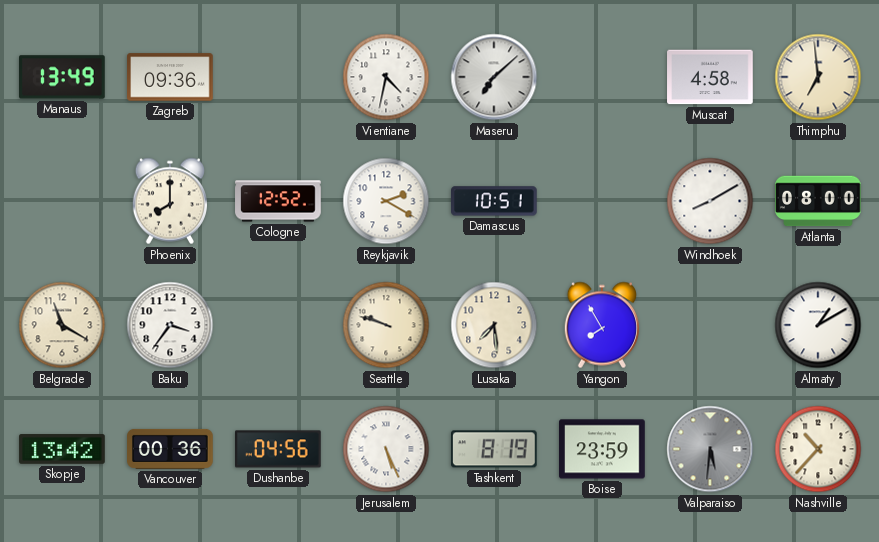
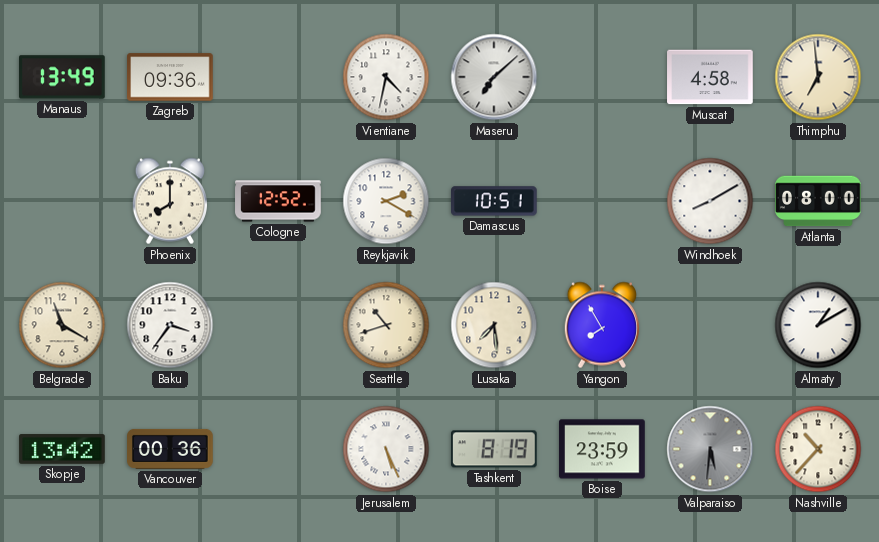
Seattle: 9:48 -> 10:42 (386, 325)
Dushanbe: 04:56 -> none (279, 449)
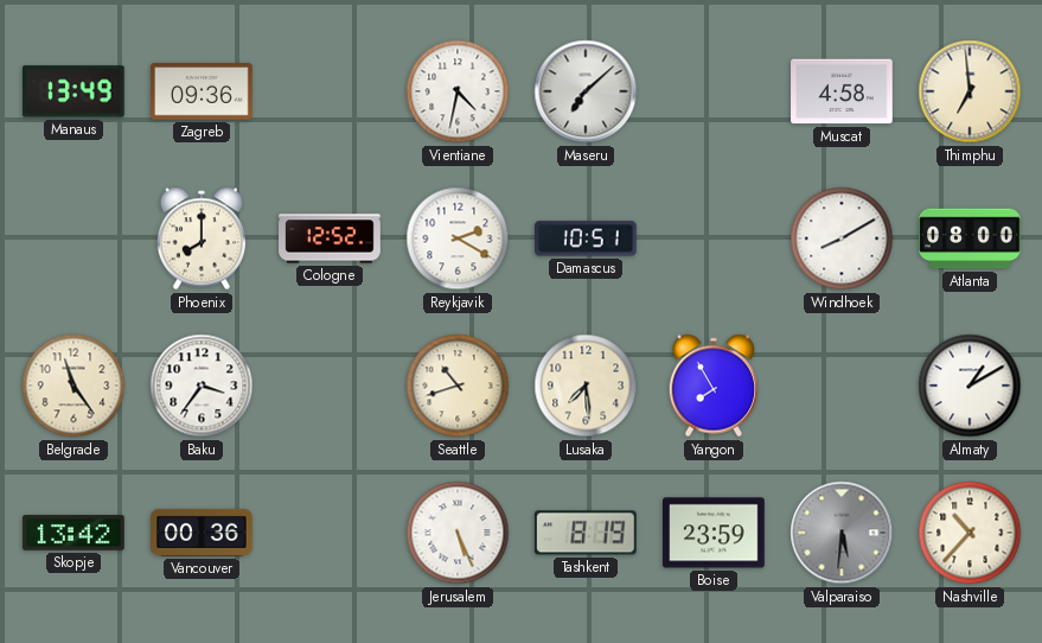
Belgrade: 11:20 -> 11:24 (73, 386)
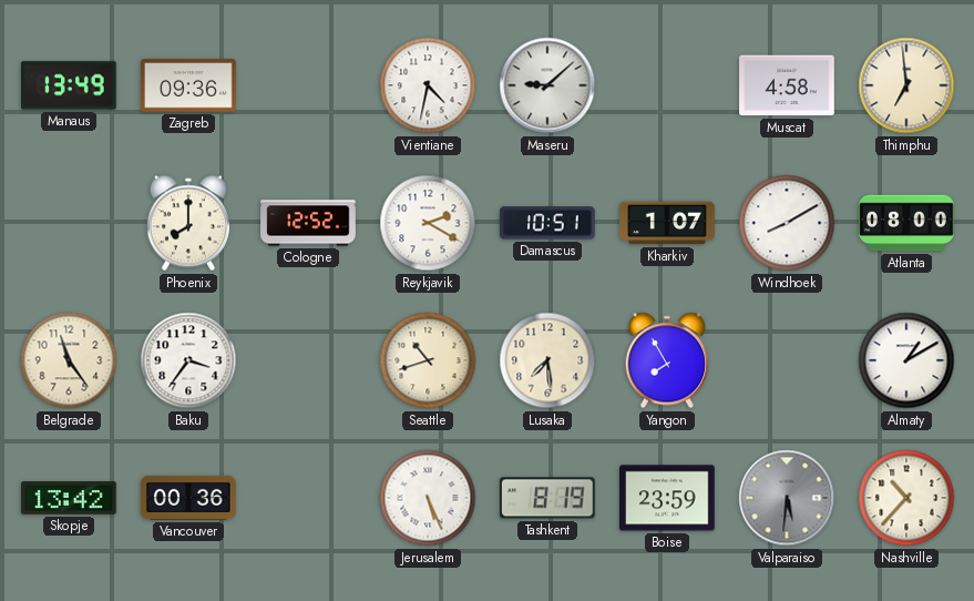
Maseru: 7:08 -> 9:08 (547, 85)
Kharkiv: none -> 1:07 (667, 223)
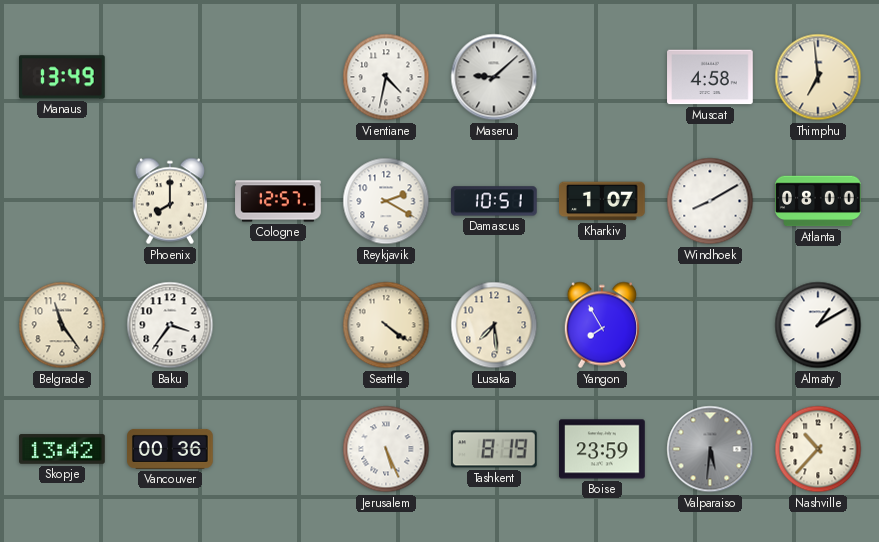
Zagreb: 09:36 -> none (188, 85)
Cologne: 12:52 -> 12:57 (278, 201)
Seattle: 10:42 -> 4:21 (386, 325)
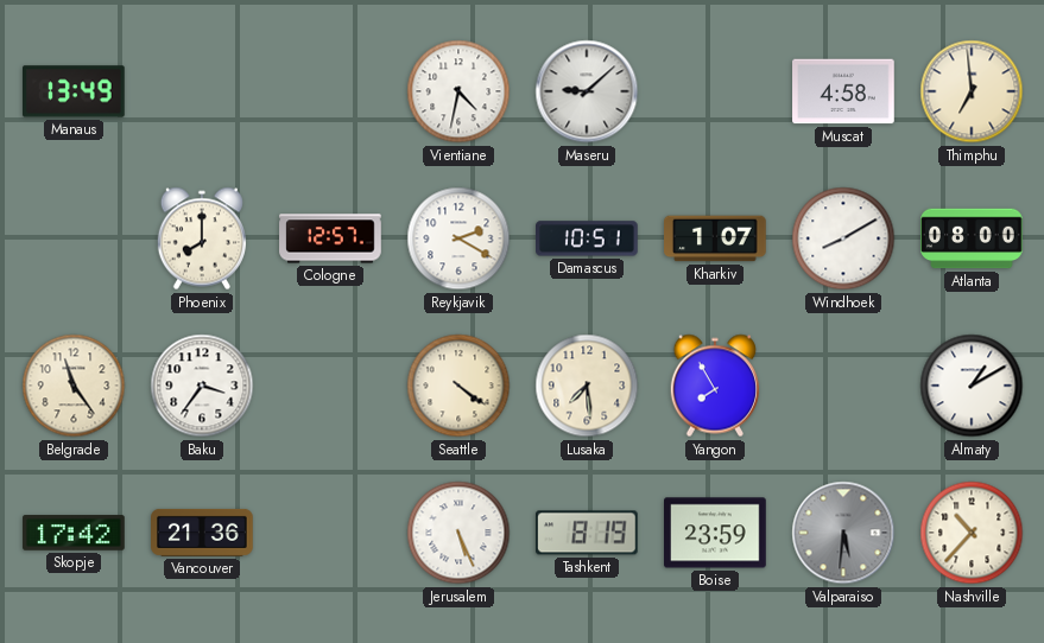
Skopje: 13:42 -> 17:42 (74, 533)
Vancouver: 00:36 -> 21:36 (202, 533)
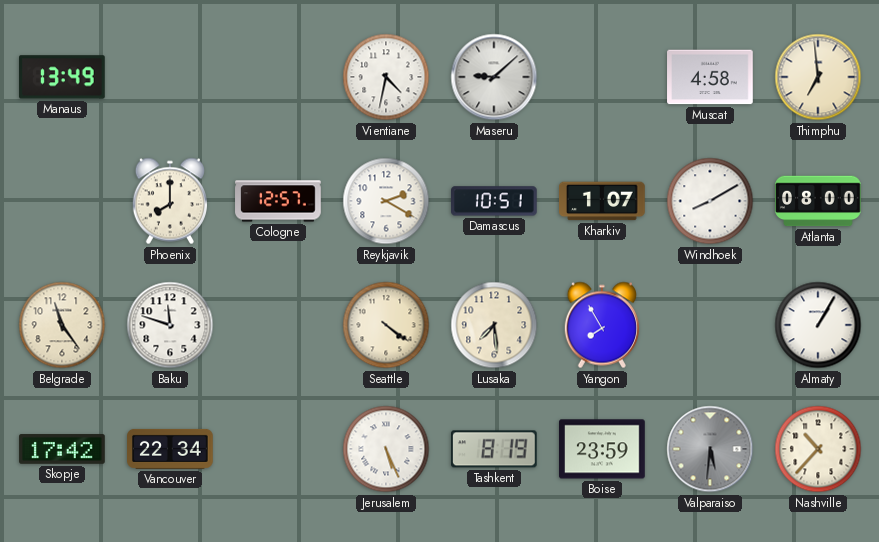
Baku: 3:36 -> 11:48 (170, 325)
Almaty: 1:10 -> 1:05 (818, 325)
Vancouver: 21:36 -> 22:34 (170, 449)
